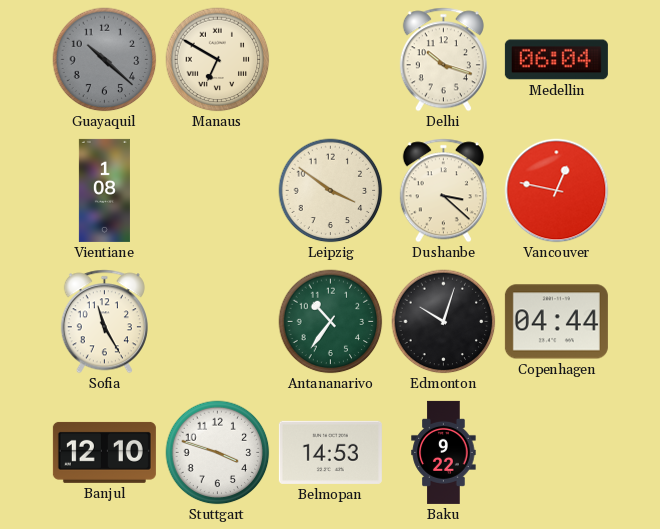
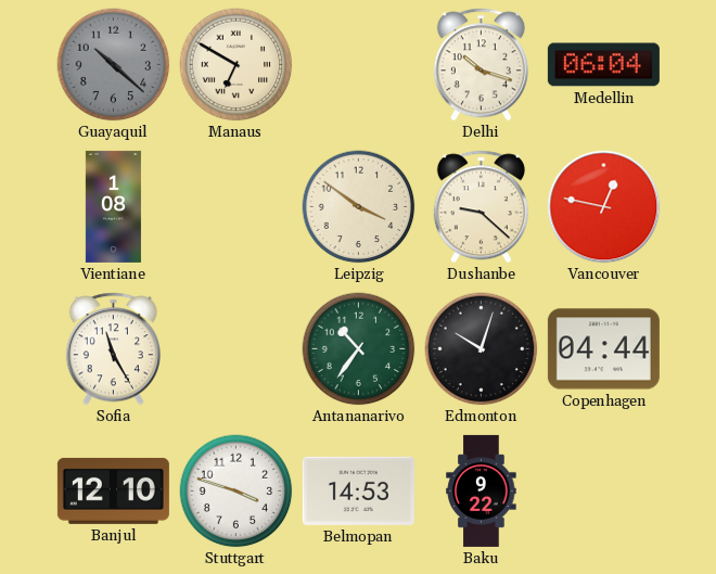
Dushanbe: 3:22 -> 9:22 (481, 207)
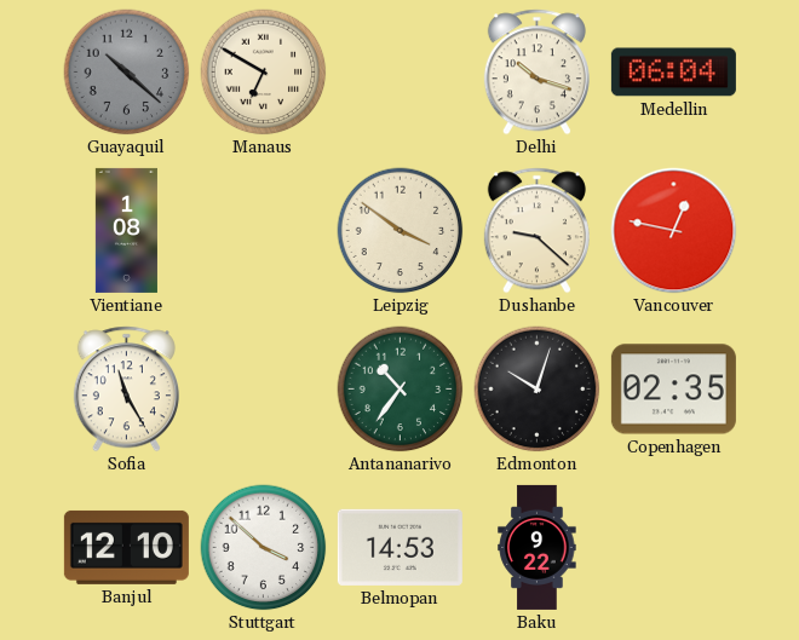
Copenhagen: 04:44 -> 02:35 (673, 390)
Stuttgart: 3:48 -> 3:52 (264, 548)
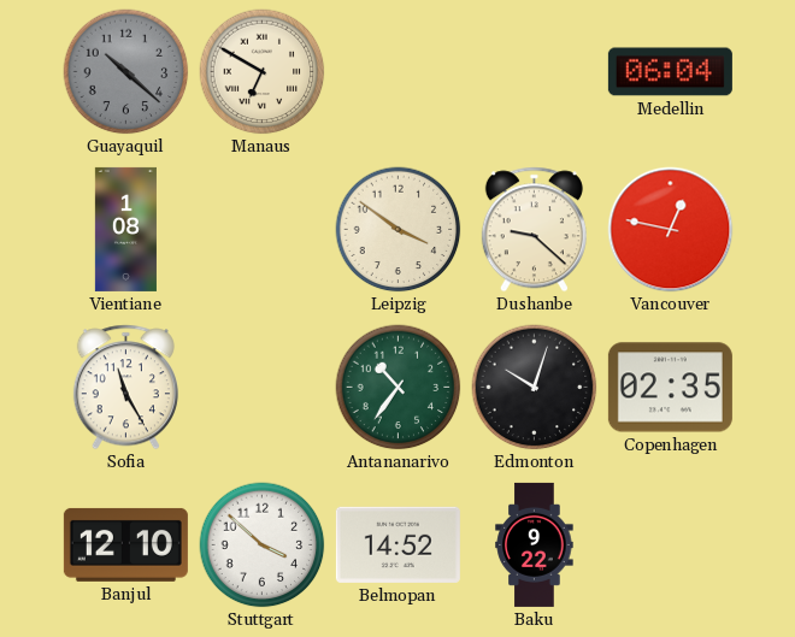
Delhi: 10:18 -> none (536, 73)
Belmopan: 14:53 -> 14:52 (397, 544)
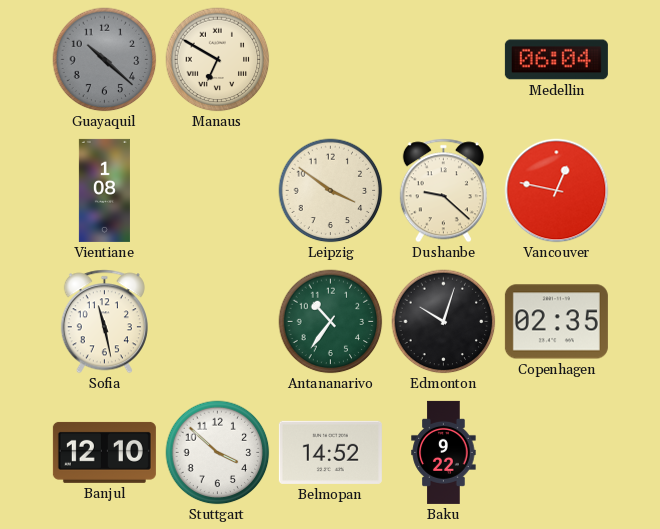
Sofia: 11:25 -> 11:28 (104, 322)
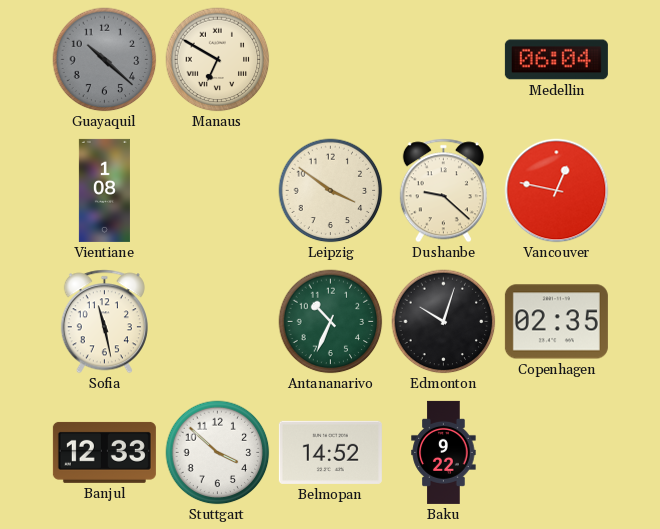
Antananarivo: 10:36 -> 10:34 (331, 322)
Banjul: 12:10 -> 12:33 (104, 452)
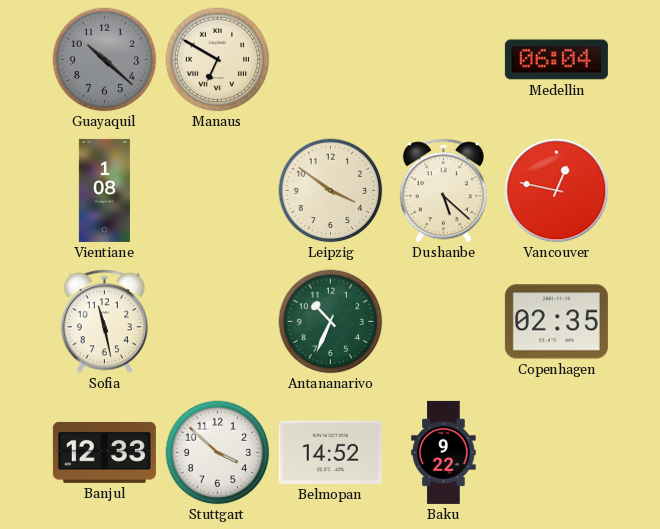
Dushanbe: 9:22 -> 5:22 (443, 191)
Edmonton: 10:03 -> none (444, 322)
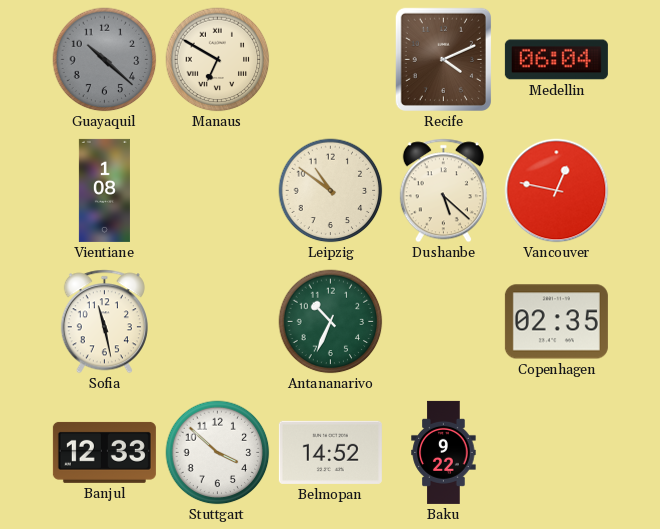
Recife: none -> 4:11 (443, 59)
Leipzig: 3:51 -> 10:51 (331, 191)
